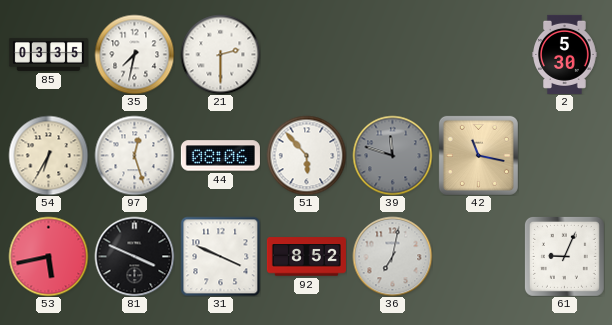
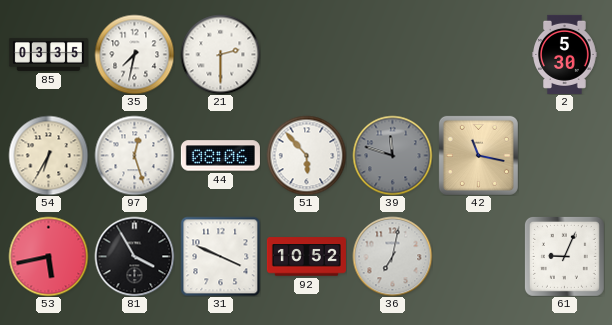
81: 3:49 -> 3:55 (134, 256)
92: 8:52 -> 10:52 (306, 257)
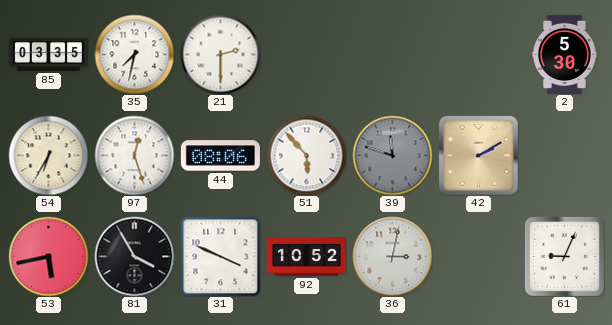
42: 11:17 -> 2:10 (478, 155)
36: 7:02 -> 3:02 (392, 256)
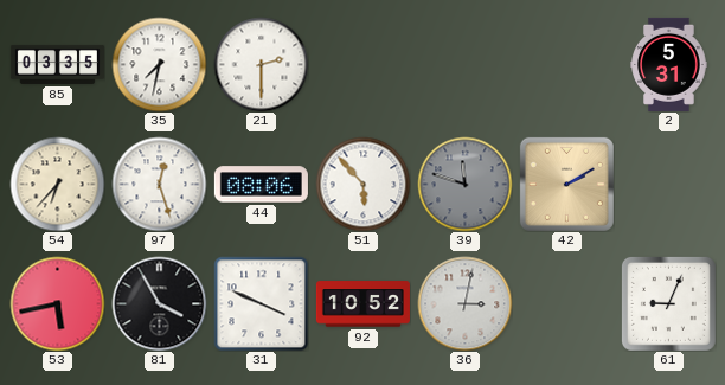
2: 5:30 -> 5:31 (669, 64)
54: 6:35 -> 6:37 (57, 184)
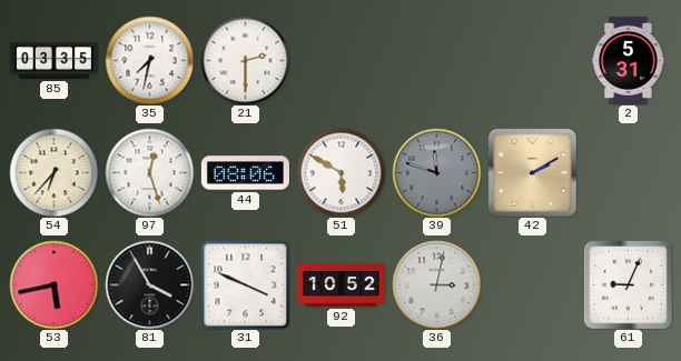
51: 5:53 -> 5:50 (340, 172)
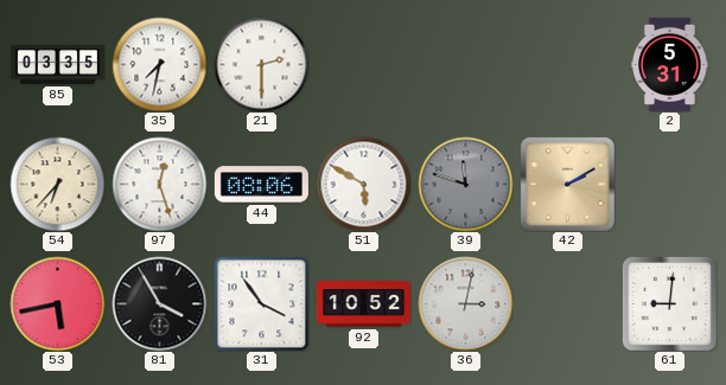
31: 3:49 -> 3:54 (261, 303)
61: 9:04 -> 9:01 (669, 303)
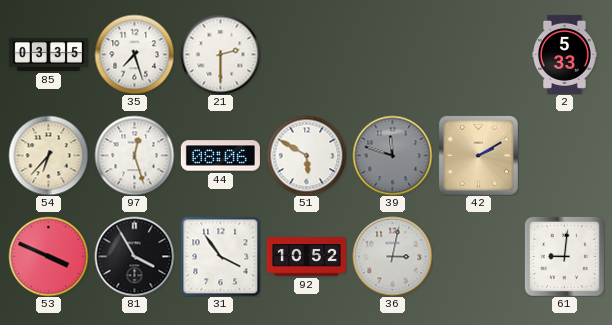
35: 7:32 -> 7:27 (134, 54)
2: 5:31 -> 5:33 (565, 54)
53: 5:43 -> 3:49 (48, 256)
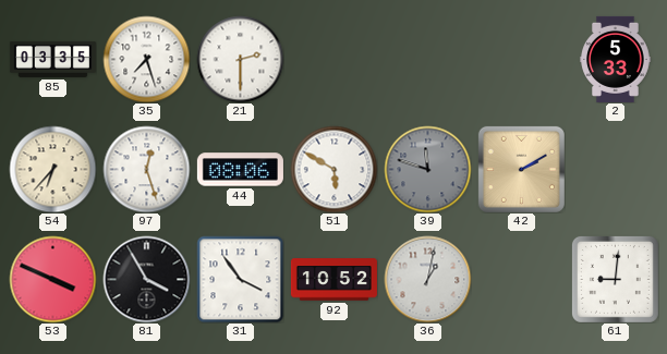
36: 3:02 -> 1:02 (427, 279)
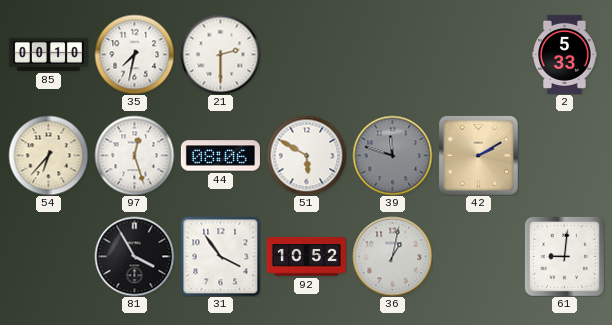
85: 03:35 -> 00:10 (48, 54)
35: 7:27 -> 7:32 (134, 54)
53: 3:49 -> none (52, 279)
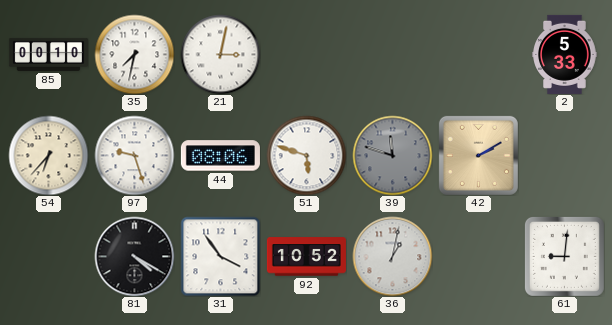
21: 2:30 -> 3:02 (220, 54)
97: 12:27 -> 9:27 (134, 155)
51: 5:50 -> 5:48 (306, 155)
81: 3:55 -> 4:20 (134, 256)
